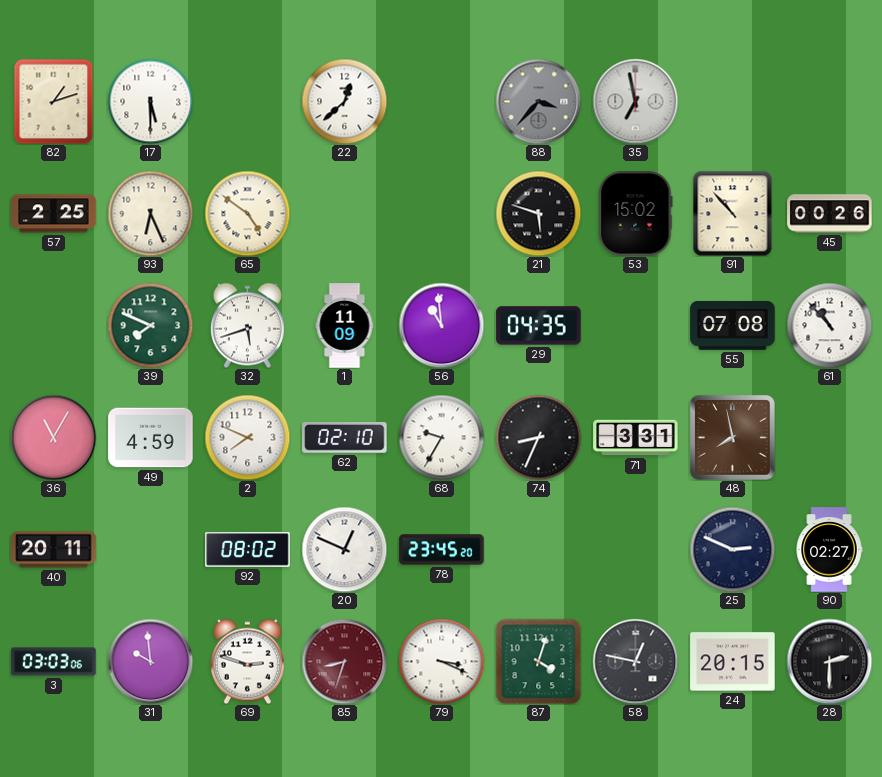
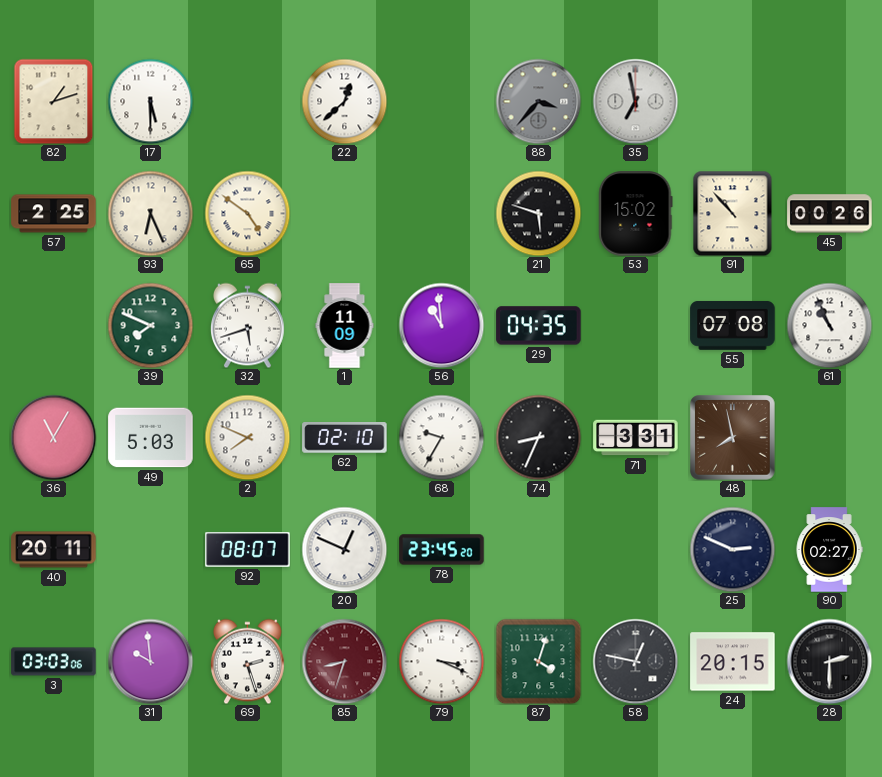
61: 10:53 -> 10:56 (829, 325)
49: 4:59 -> 5:03 (151, 438)
92: 08:02 -> 08:07 (248, 550)
69: 2:48 -> 2:27 (247, 661)
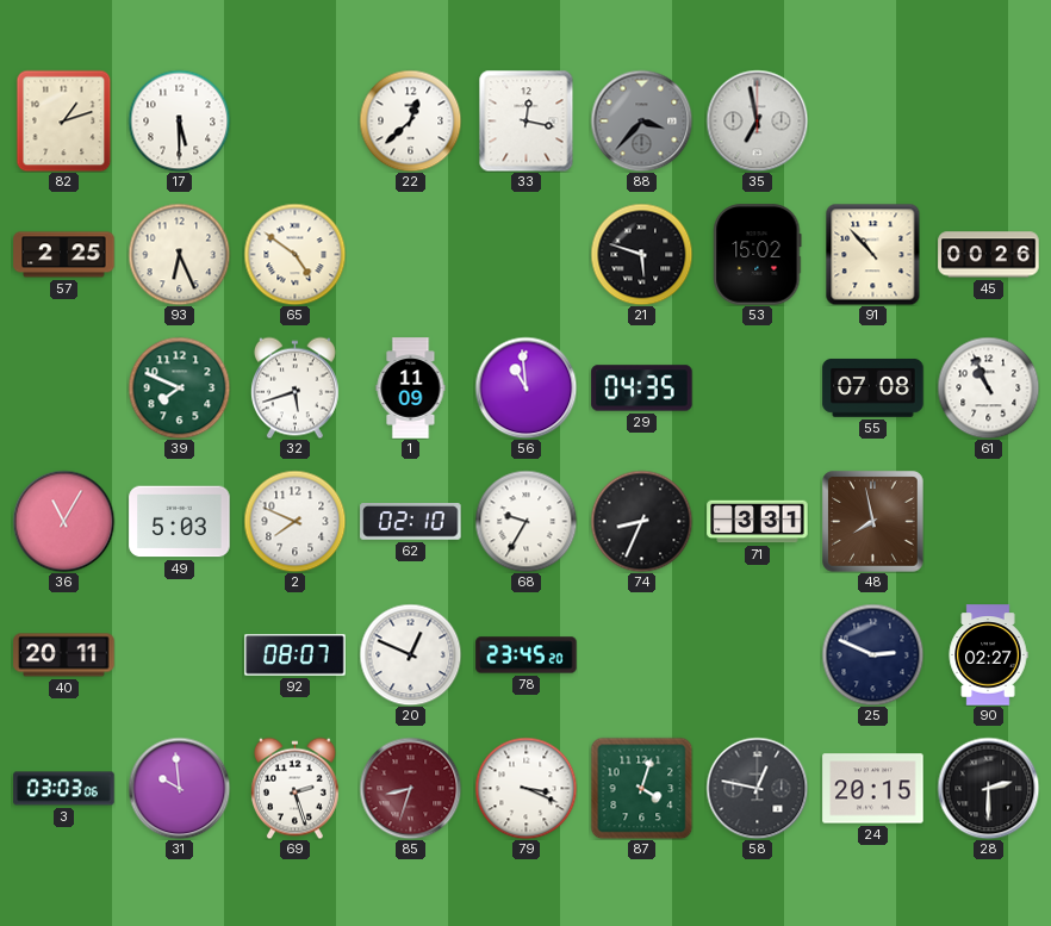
33: none -> 12:17 (527, 120)
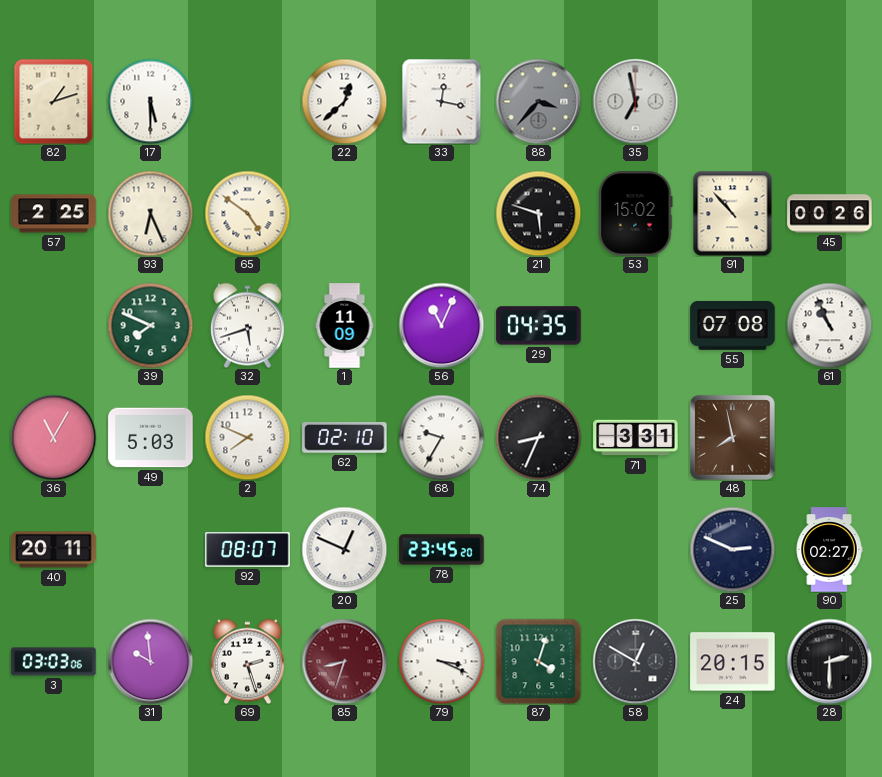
56: 10:59 -> 11:04 (441, 325)
58: 12:47 -> 12:50 (635, 661)
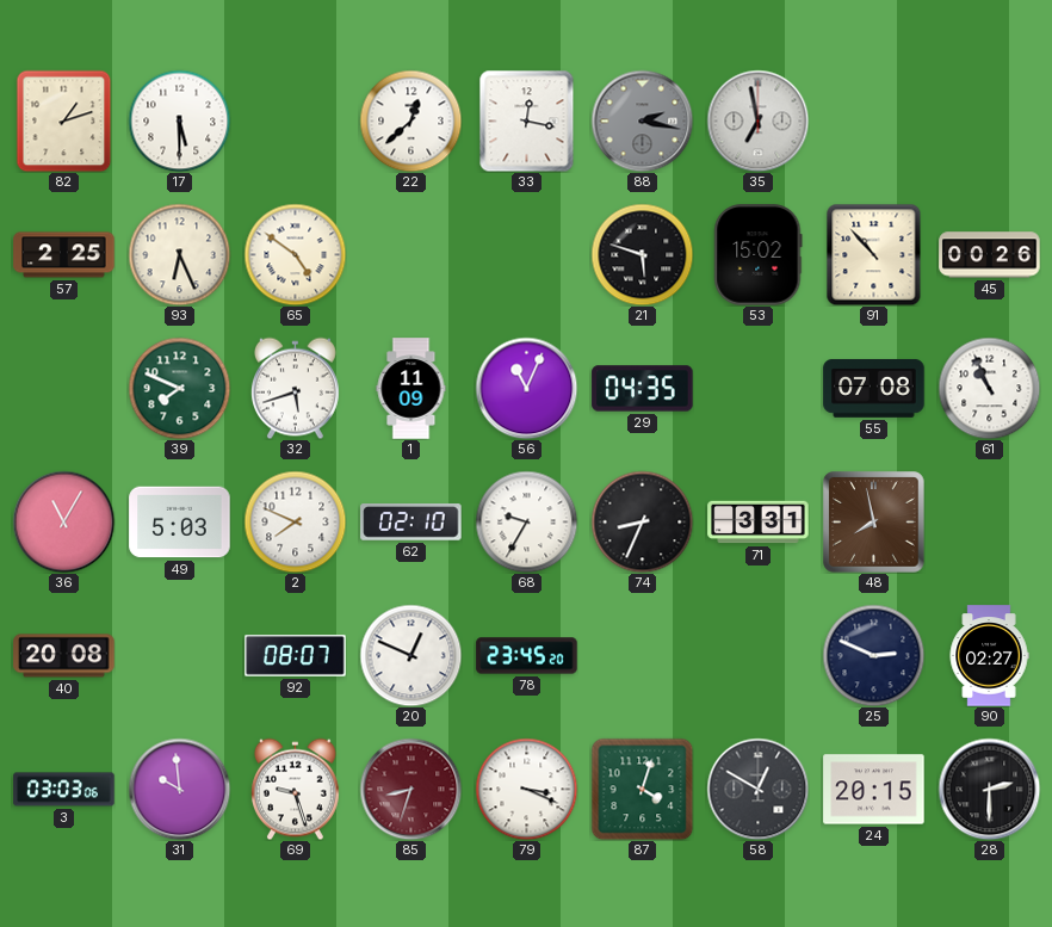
88: 3:37 -> 2:17 (642, 120)
40: 20:11 -> 20:08 (64, 656)
69: 2:27 -> 9:27 (295, 789)
